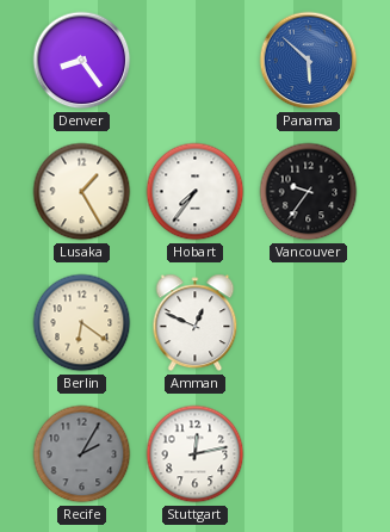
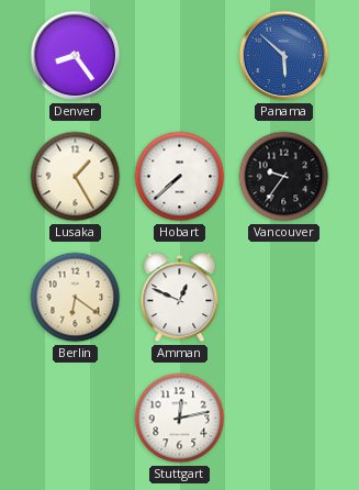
Hobart: 7:36 -> 7:38 (180, 177)
Recife: 2:05 -> none (82, 454)
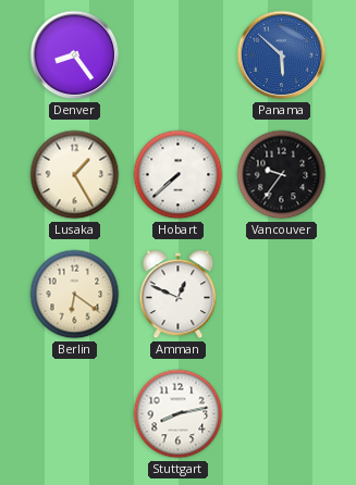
Stuttgart: 12:13 -> 8:13 (179, 414)
